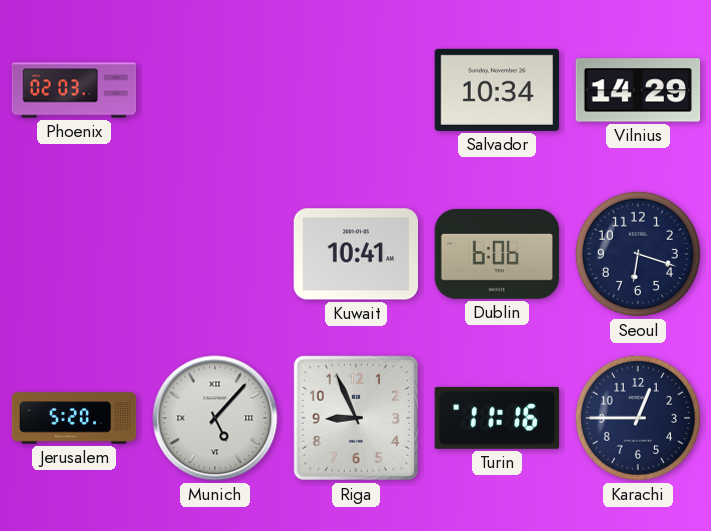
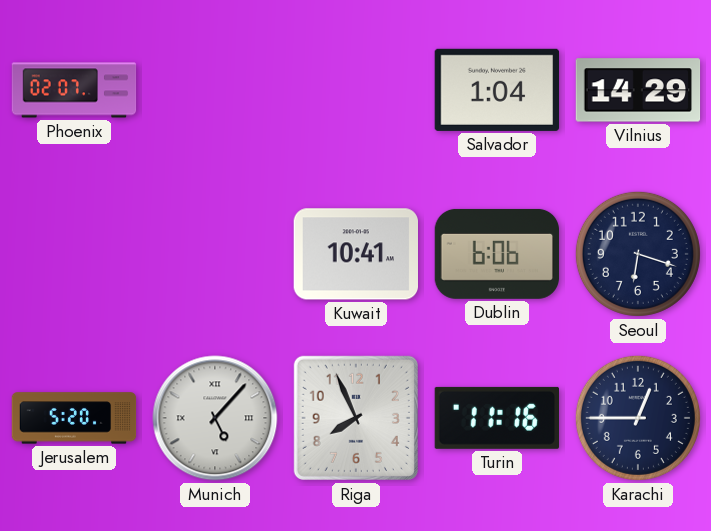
Phoenix: 02:03 -> 02:07 (74, 90)
Salvador: 10:34 -> 1:04 (497, 90)
Riga: 8:56 -> 7:56 (356, 418)
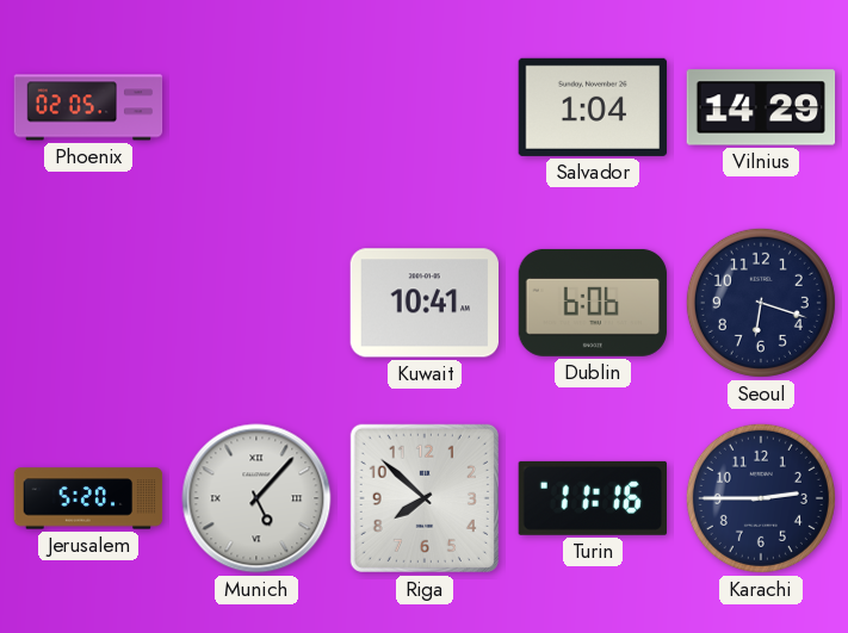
Phoenix: 02:07 -> 02:05 (88, 107)
Riga: 7:56 -> 7:52 (425, 498)
Karachi: 12:45 -> 2:45 (761, 498)
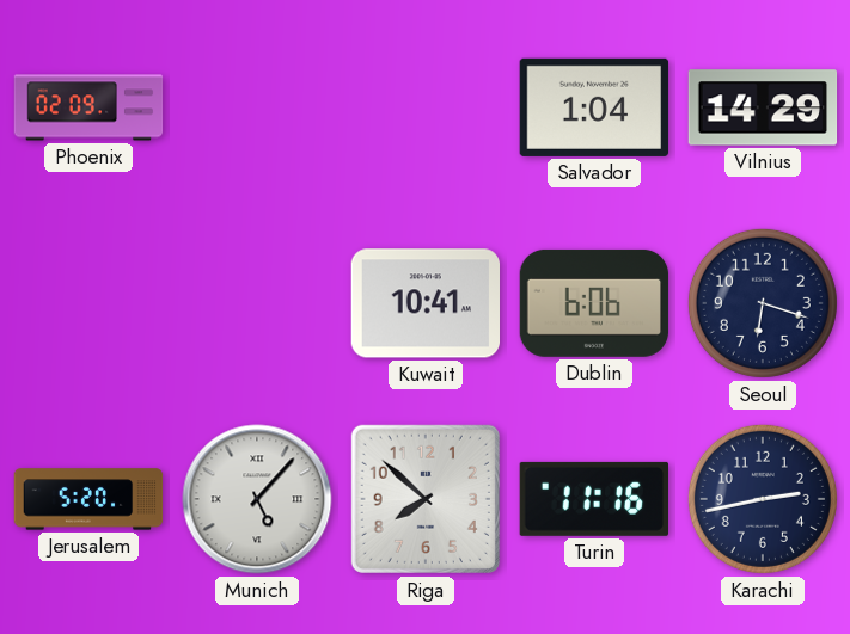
Phoenix: 02:05 -> 02:09 (88, 107)
Karachi: 2:45 -> 2:43 (763, 499)
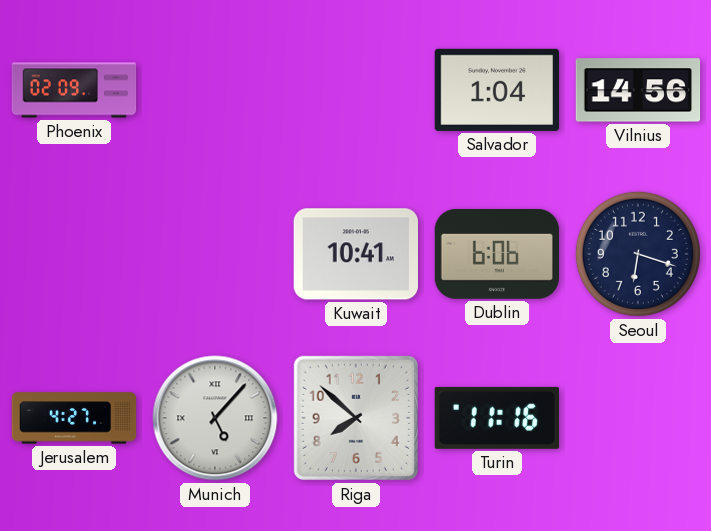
Vilnius: 14:29 -> 14:56 (638, 90)
Jerusalem: 5:20 -> 4:27 (74, 418)
Karachi: 2:43 -> none (763, 499)
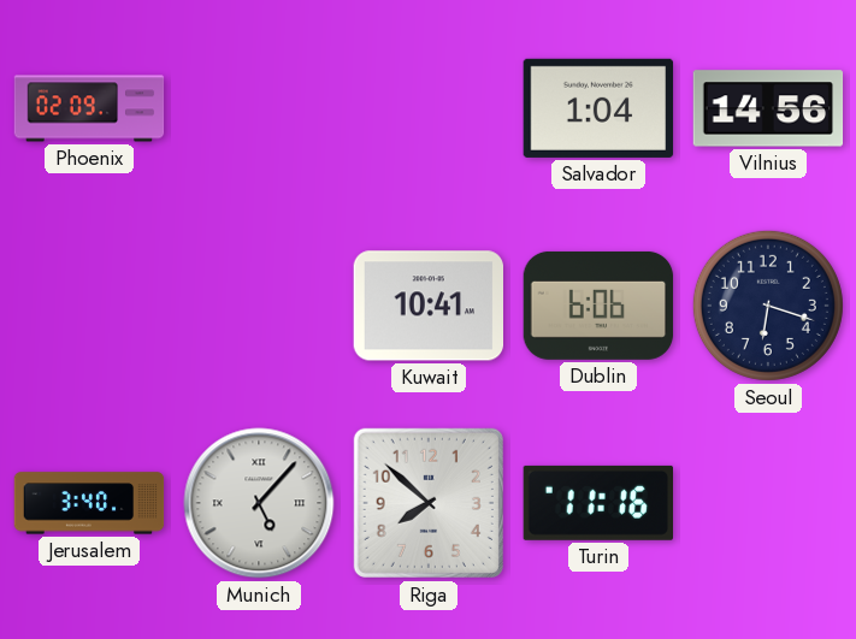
Jerusalem: 4:27 -> 3:40 (89, 503)
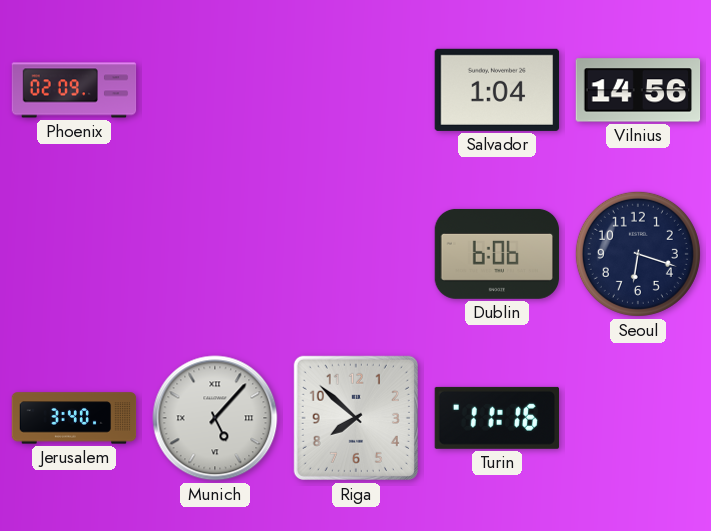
Kuwait: 10:41 -> none (429, 306)
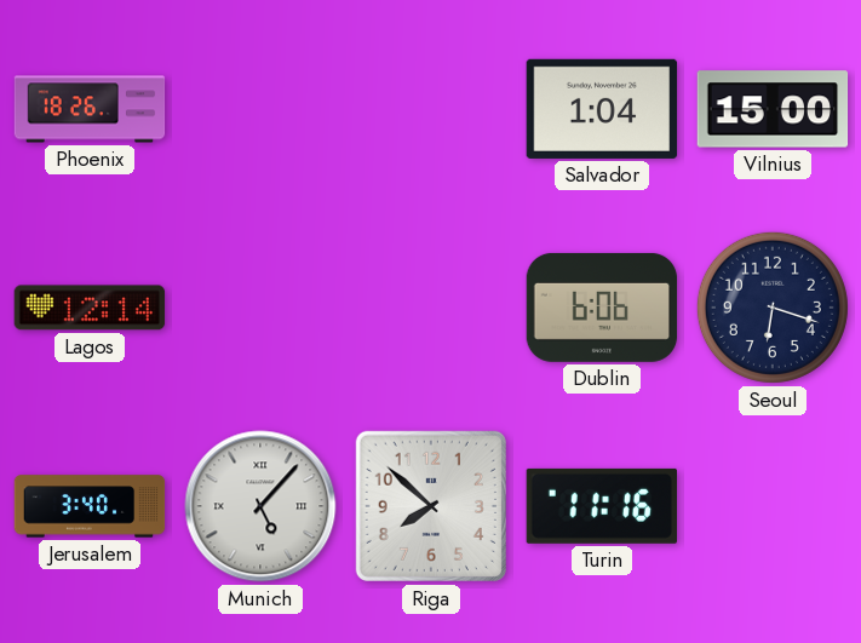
Phoenix: 02:09 -> 18:26 (90, 109)
Vilnius: 14:56 -> 15:00 (773, 109)
Lagos: none -> 12:14 (90, 308)
